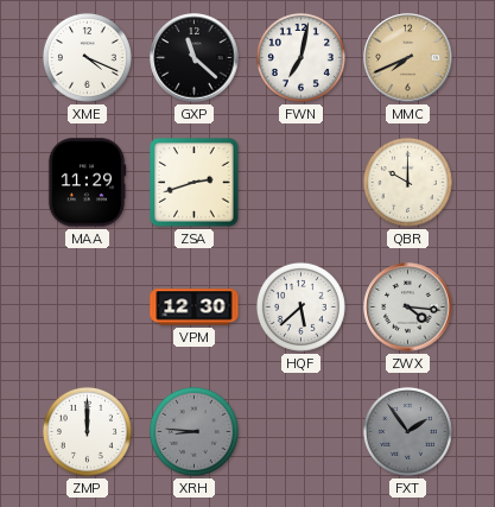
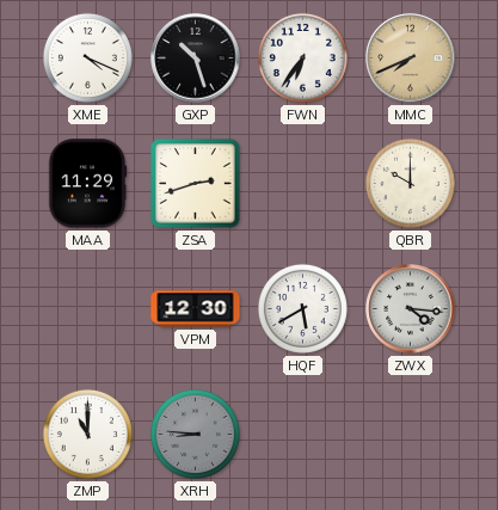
GXP: 11:22 -> 10:27 (196, 59)
FWN: 7:02 -> 6:36 (302, 57)
HQF: 5:38 -> 5:40 (302, 308)
ZMP: 12:00 -> 11:00 (87, 434)
FXT: 1:54 -> none (407, 431)
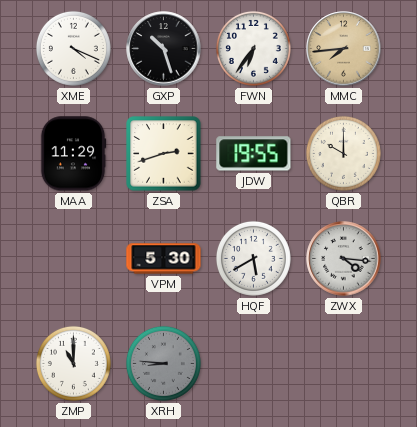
MMC: 7:41 -> 7:44 (344, 49)
JDW: none -> 19:55 (254, 154)
VPM: 12:30 -> 5:30 (164, 259)
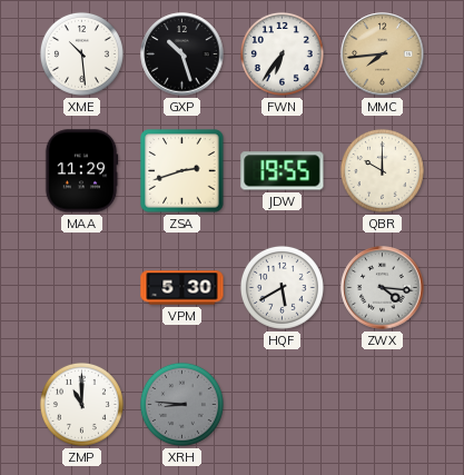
XME: 4:19 -> 10:29 (81, 53)
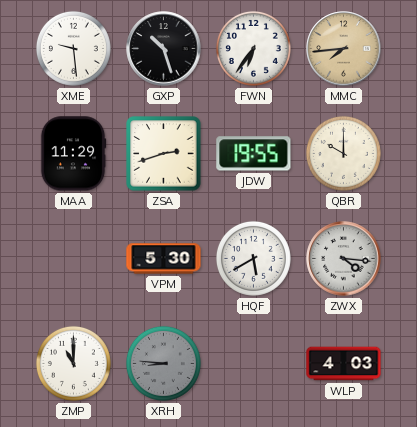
XME: 10:29 -> 9:29 (73, 48)
WLP: none -> 4:03 (344, 364)
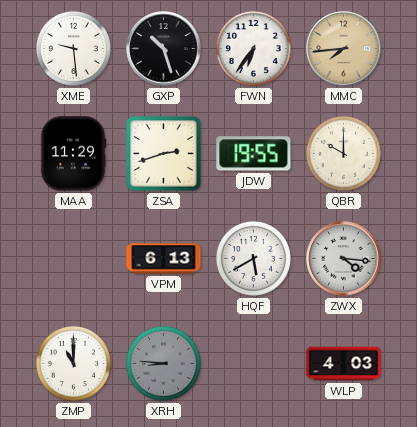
VPM: 5:30 -> 6:13 (164, 259)
